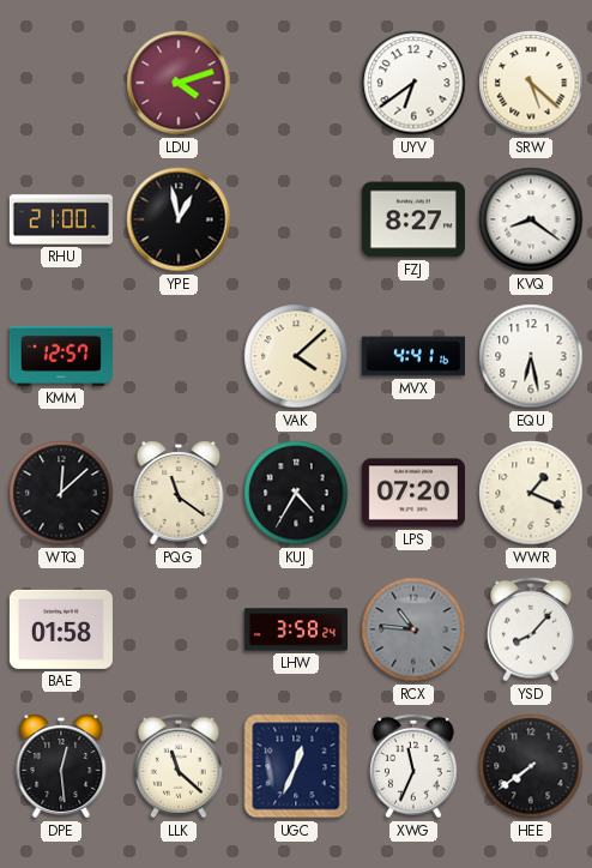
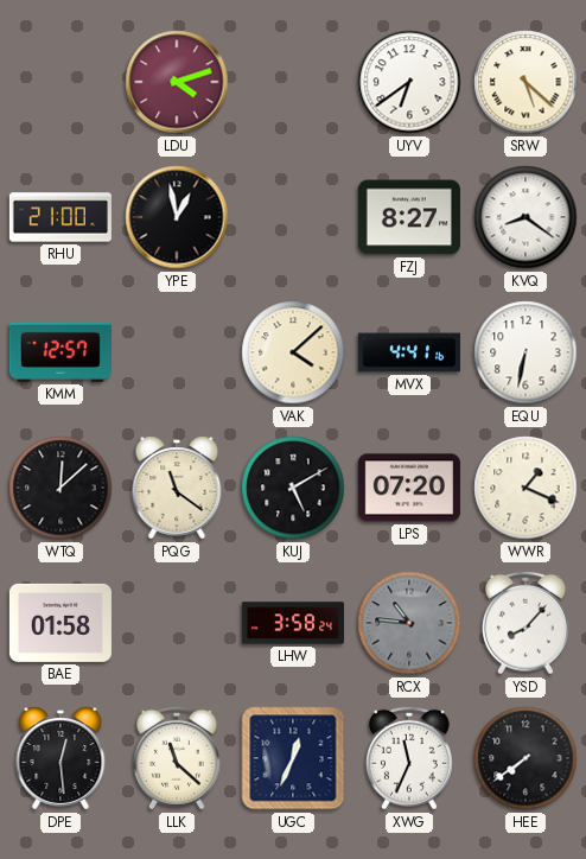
EQU: 6:28 -> 6:32 (526, 352)
KUJ: 4:35 -> 5:10 (293, 488)
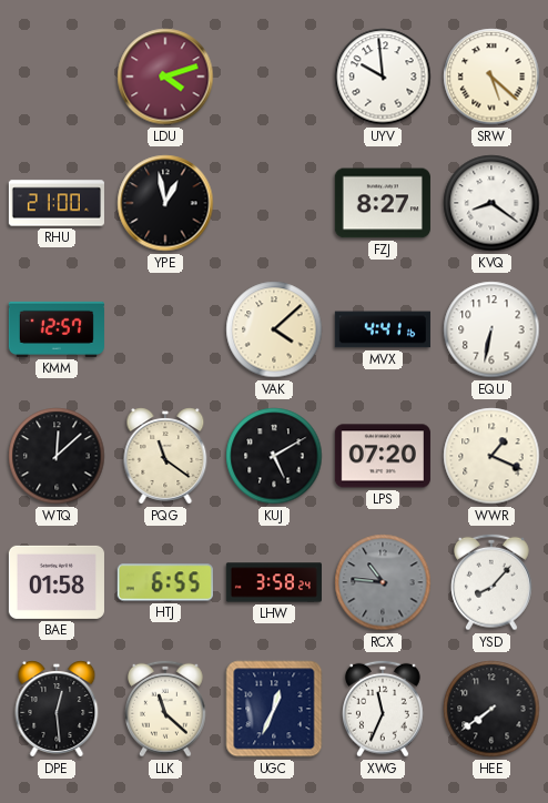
UYV: 6:39 -> 9:59 (383, 77)
HTJ: none -> 6:55 (165, 582)
